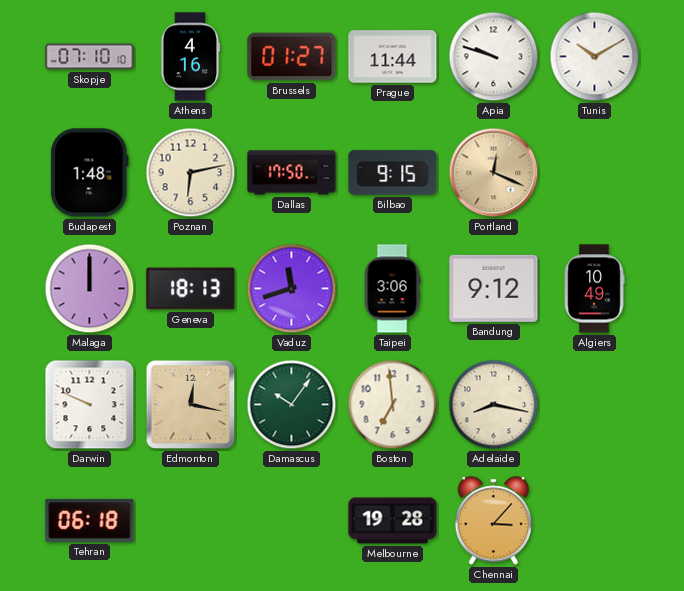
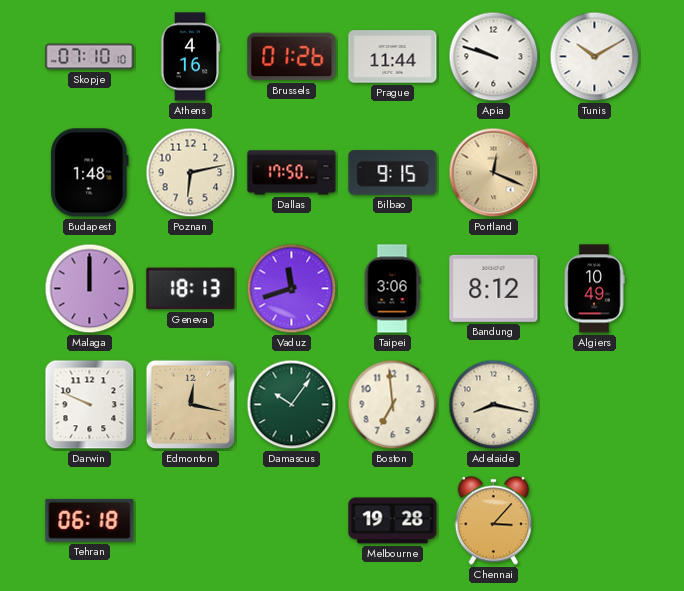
Brussels: 01:27 -> 01:26 (292, 57)
Bandung: 9:12 -> 8:12 (494, 288)
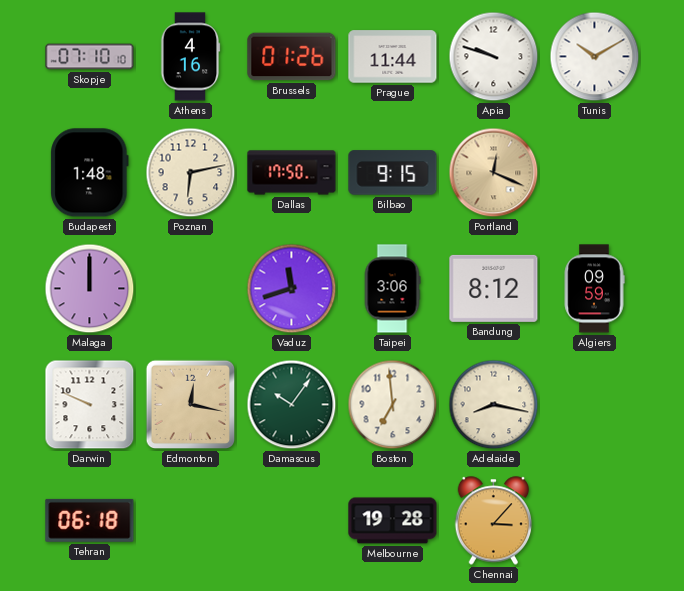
Geneva: 18:13 -> none (191, 289)
Algiers: 10:49 -> 09:59 (594, 289)
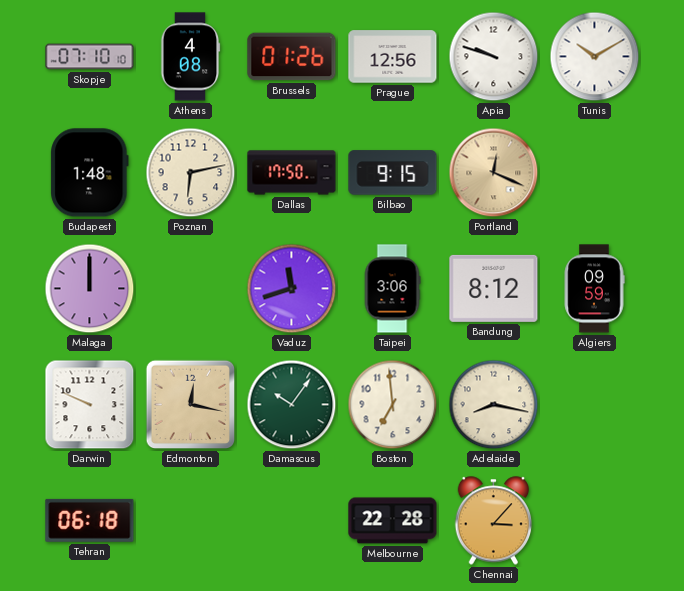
Athens: 4:16 -> 4:08 (190, 57)
Prague: 11:44 -> 12:56 (393, 57)
Melbourne: 19:28 -> 22:28 (393, 521)
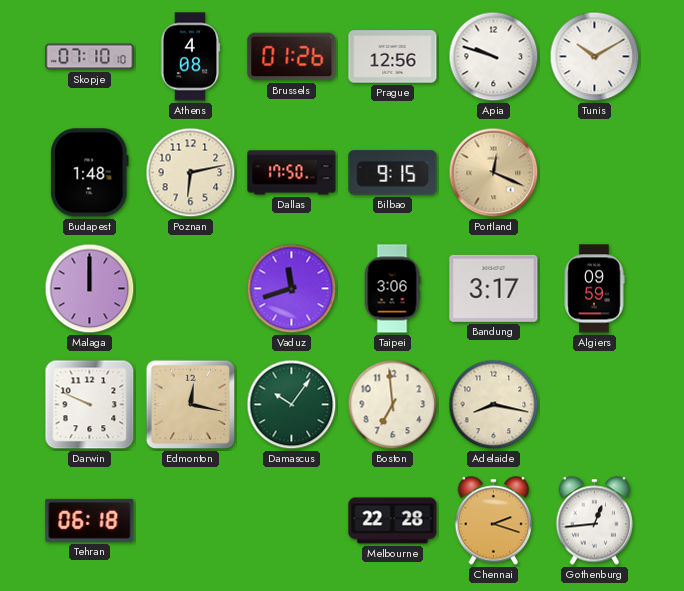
Bandung: 8:12 -> 3:17 (494, 288)
Chennai: 3:07 -> 2:18 (494, 521)
Gothenburg: none -> 12:44 (595, 521)
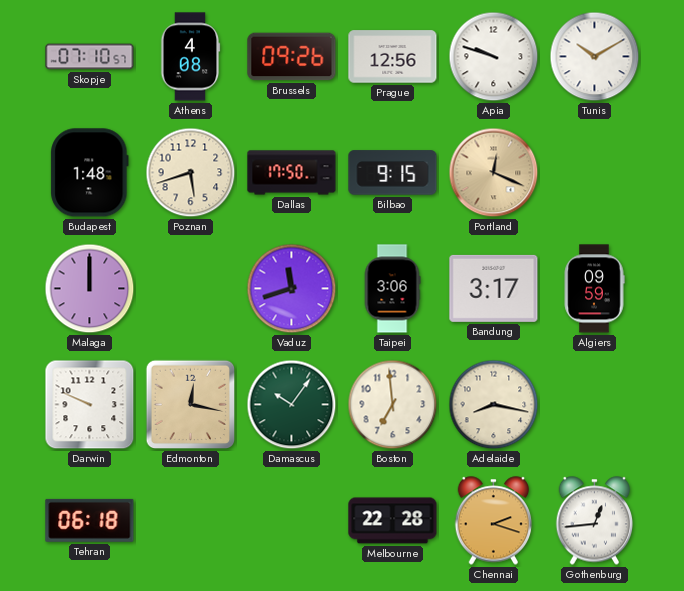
Skopje: 07:10:10 -> 07:10:57 (90, 57)
Brussels: 01:26 -> 09:26 (292, 57)
Poznan: 6:13 -> 5:42 (191, 173)
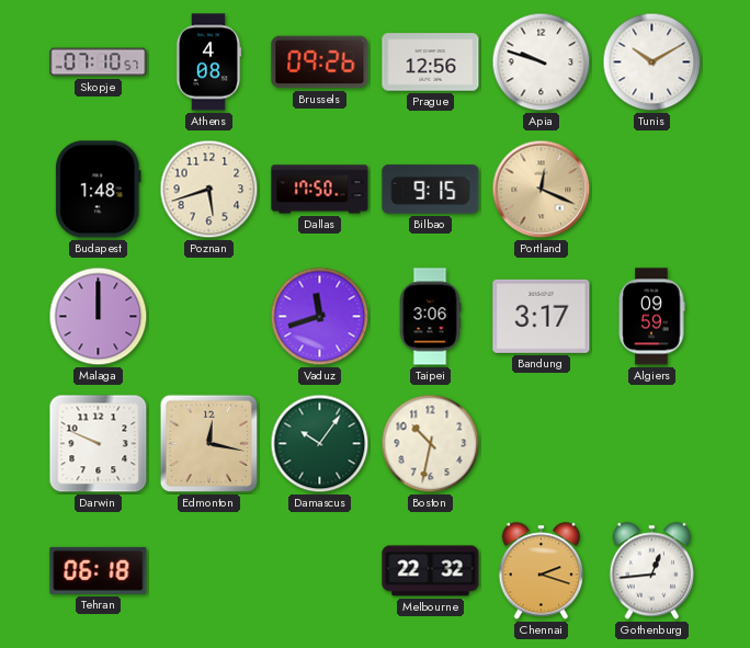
Boston: 6:59 -> 10:32 (431, 444)
Adelaide: 8:17 -> none (494, 405)
Melbourne: 22:28 -> 22:32 (431, 571)
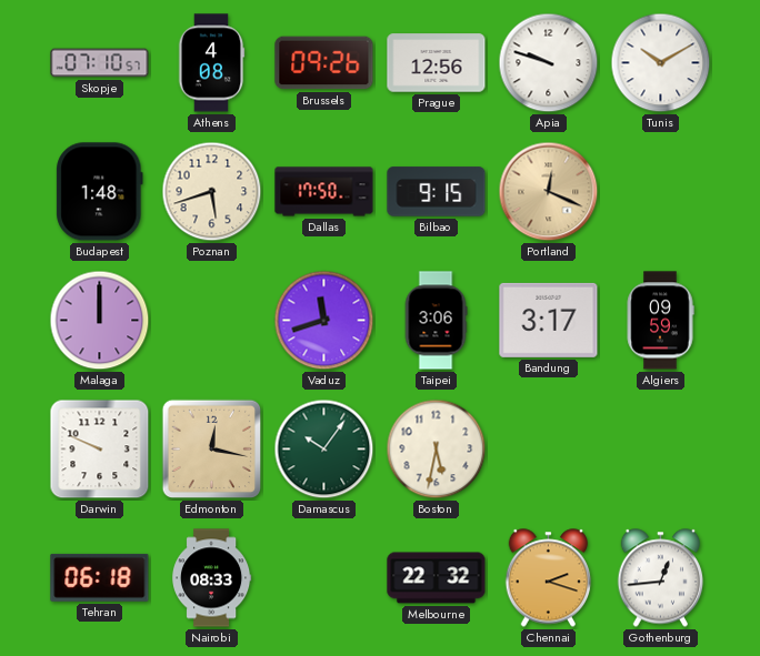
Boston: 10:32 -> 5:32 (437, 450)
Nairobi: none -> 08:33 (212, 578)
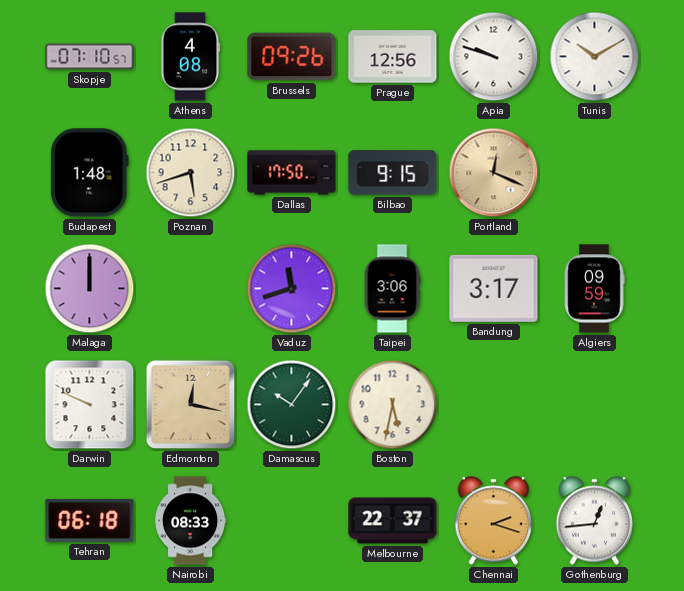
Melbourne: 22:32 -> 22:37 (393, 521)
